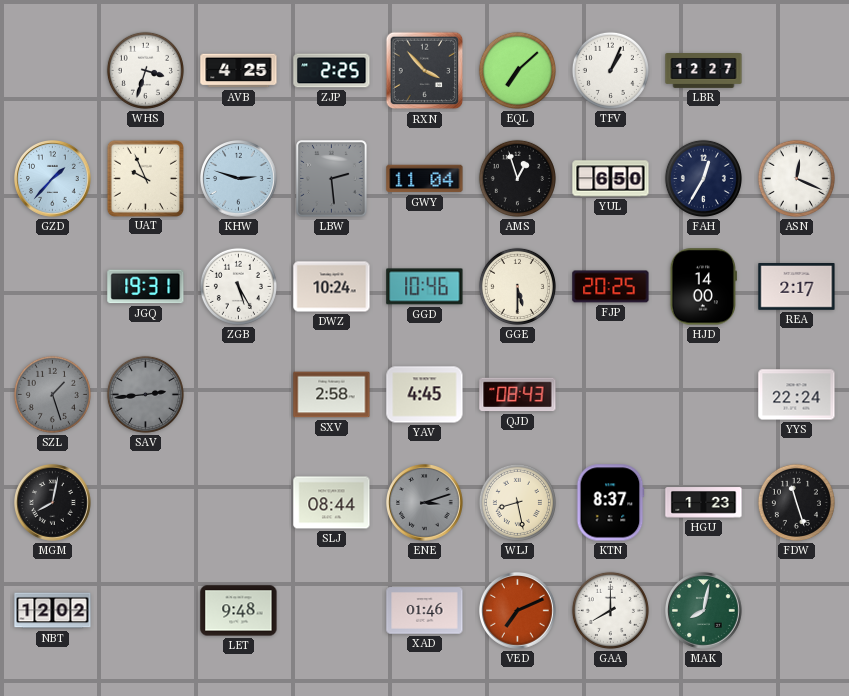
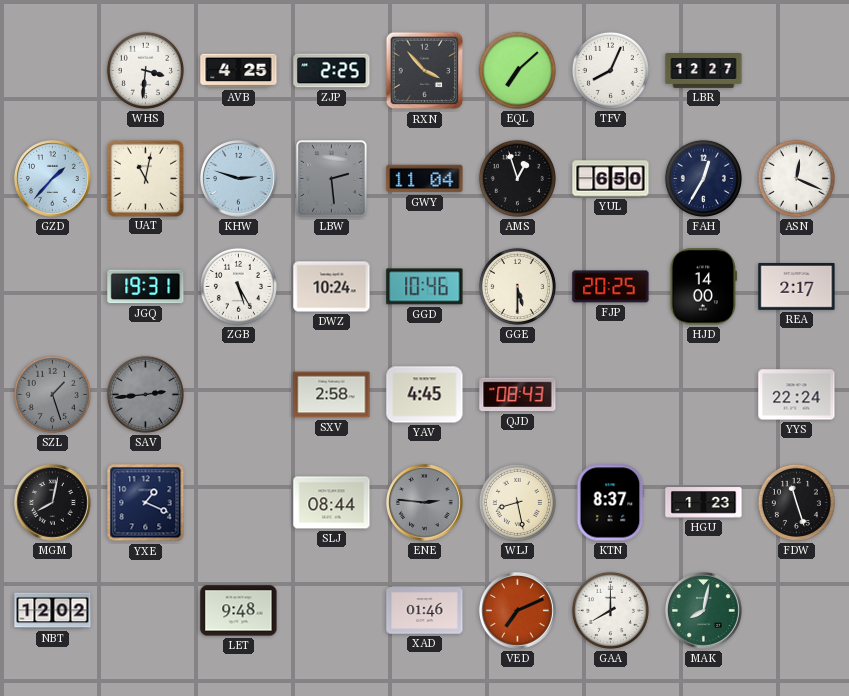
WHS: 3:33 -> 3:31 (145, 70)
TFV: 1:04 -> 8:04 (610, 70)
UAT: 9:56 -> 11:02 (145, 178)
YXE: none -> 1:19 (146, 503)
ENE: 3:12 -> 2:46 (425, 503)
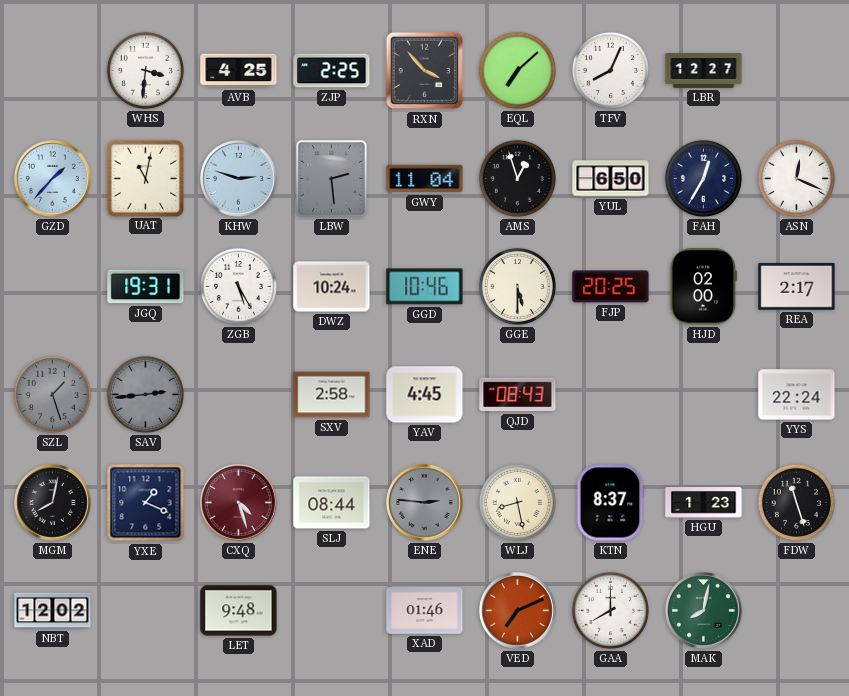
HJD: 14:00 -> 02:00 (703, 287)
CXQ: none -> 4:27 (239, 503)
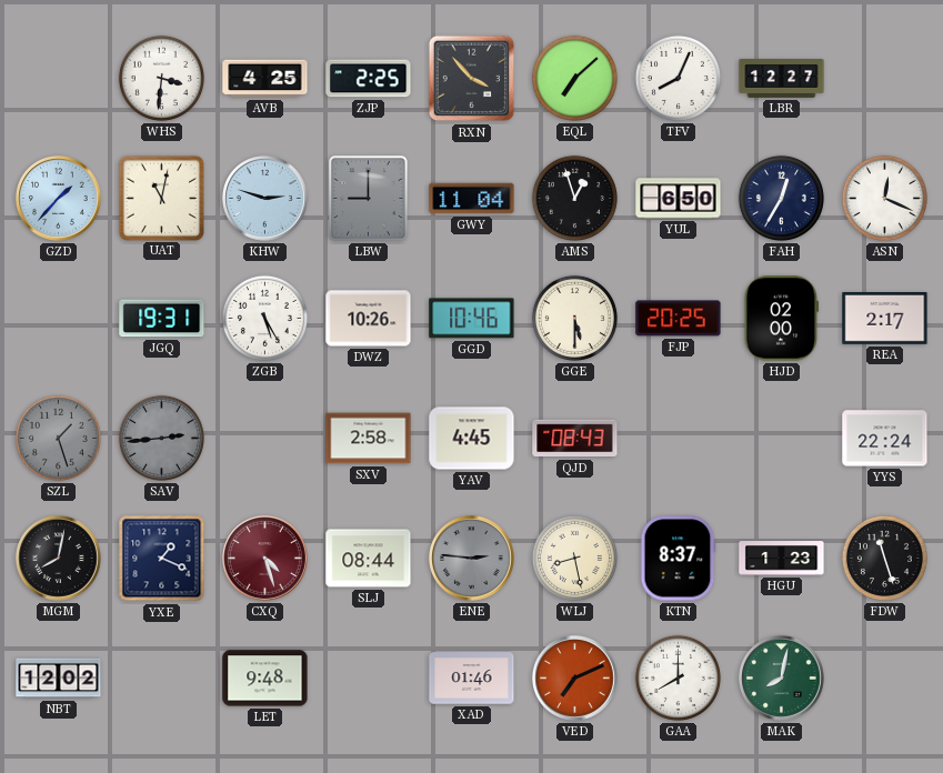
LBW: 2:29 -> 9:00 (369, 199)
DWZ: 10:24 -> 10:26 (369, 319)
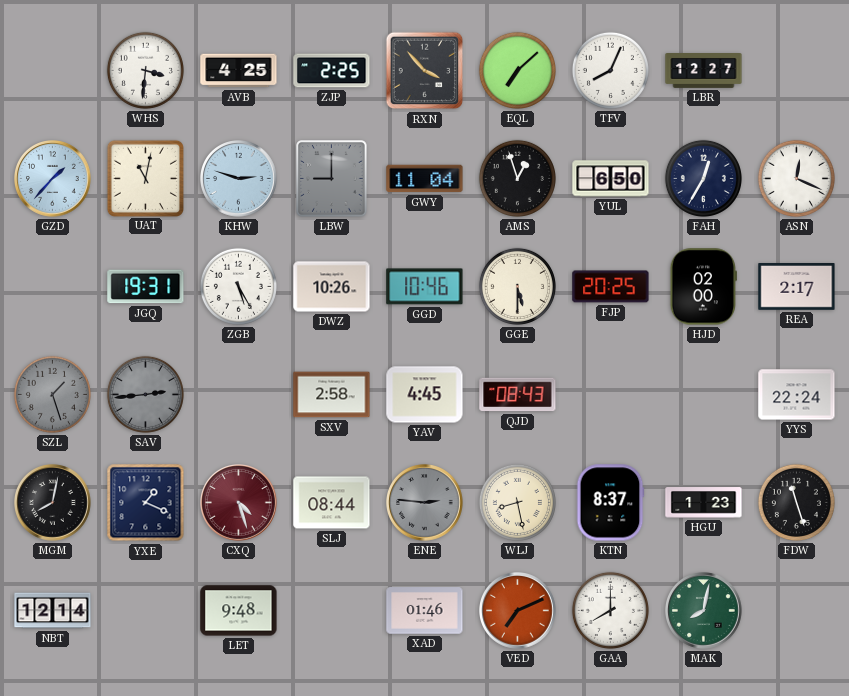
NBT: 12:02 -> 12:14 (53, 611)
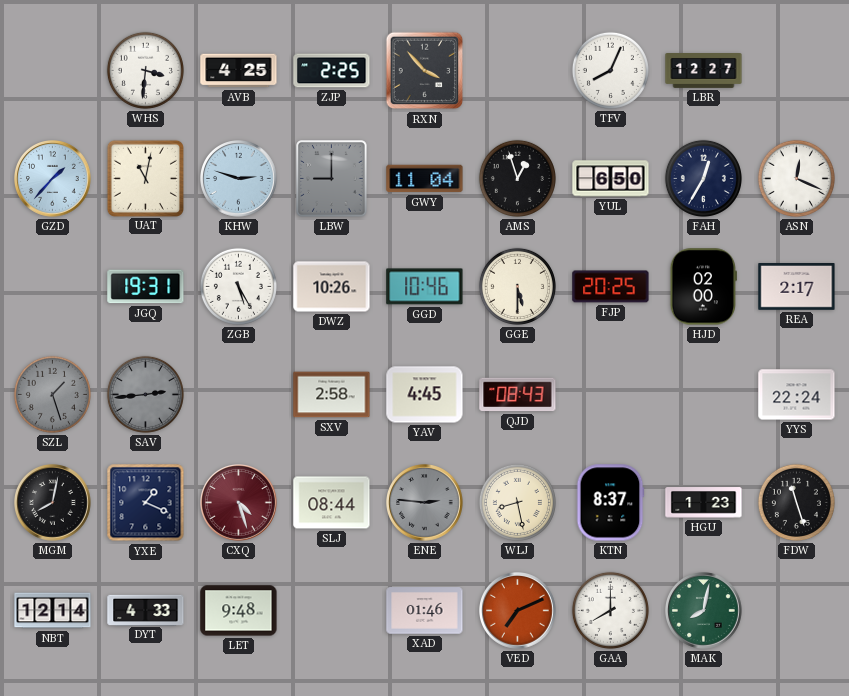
EQL: 7:08 -> none (517, 70)
DYT: none -> 4:33 (146, 610)
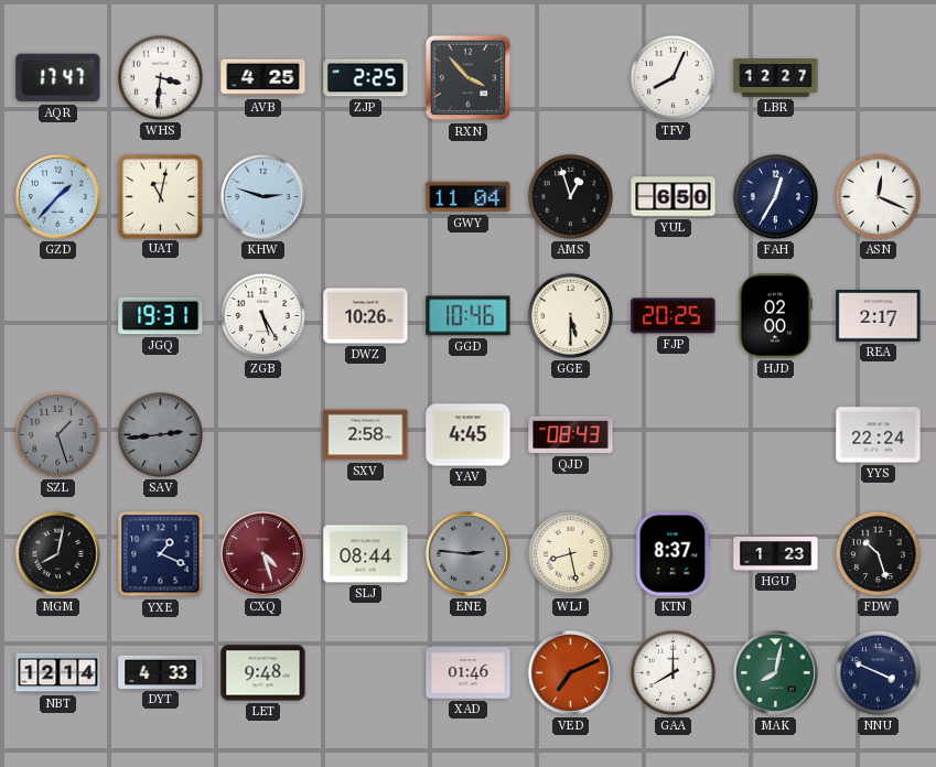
AQR: none -> 17:47 (58, 78)
LBW: 9:00 -> none (332, 179)
FDW: 11:27 -> 10:27 (878, 553)
NNU: none -> 3:49 (878, 672)
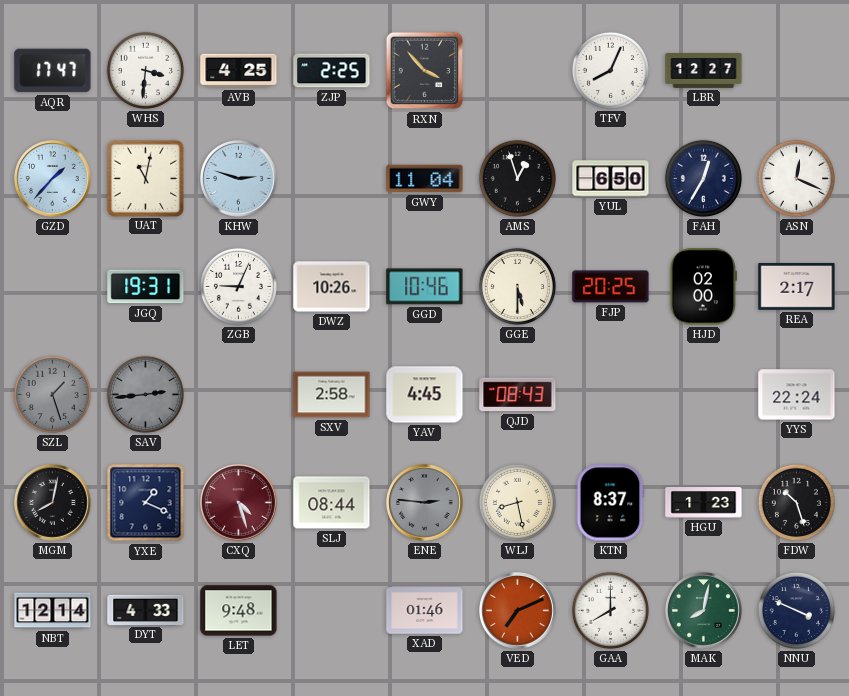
ZGB: 5:25 -> 9:04 (238, 286)
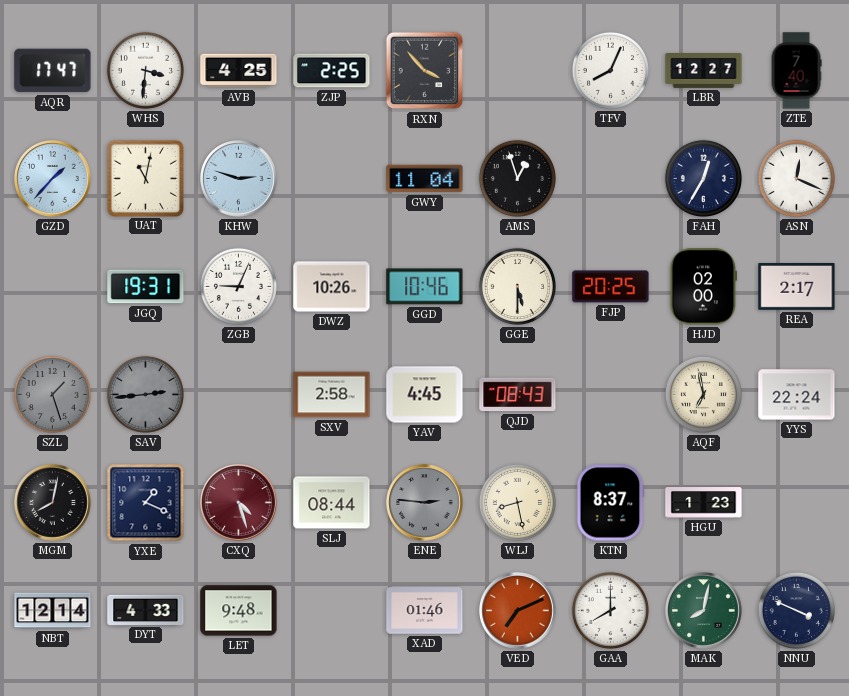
ZTE: none -> 7:40 (796, 71)
YUL: 6:50 -> none (611, 179)
AQF: none -> 6:58 (703, 394)
FDW: 10:27 -> none (796, 502)
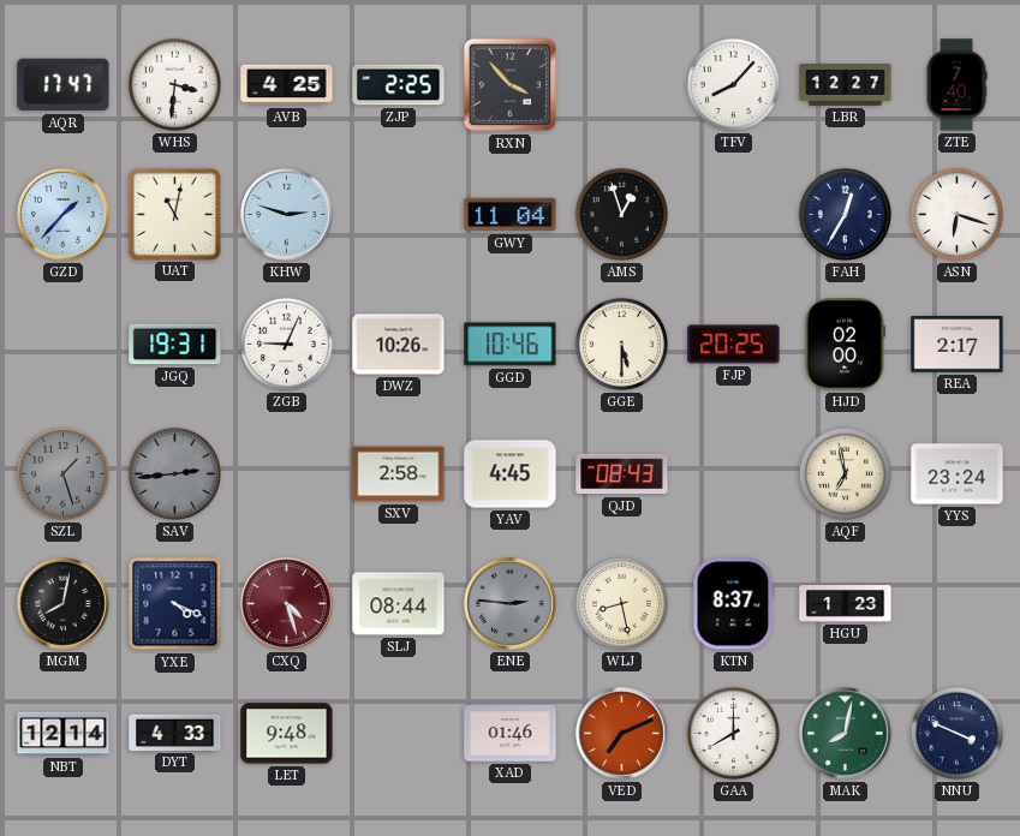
TFV: 8:04 -> 8:07 (733, 84)
ASN: 12:19 -> 6:18 (956, 214)
YYS: 22:24 -> 23:24 (958, 474)
YXE: 1:19 -> 4:19 (175, 604)
